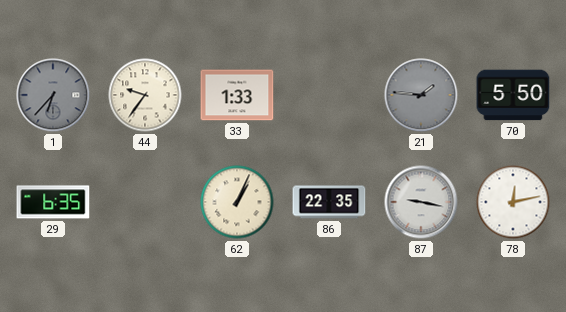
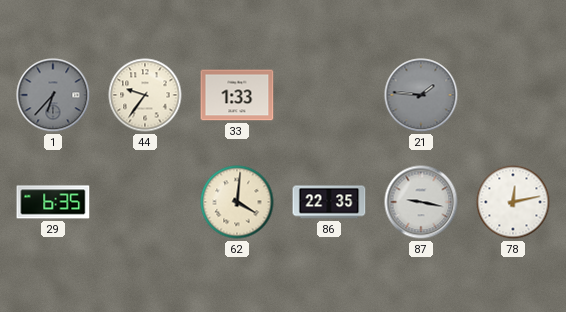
70: 5:50 -> none (513, 95)
62: 1:04 -> 4:01 (237, 202)
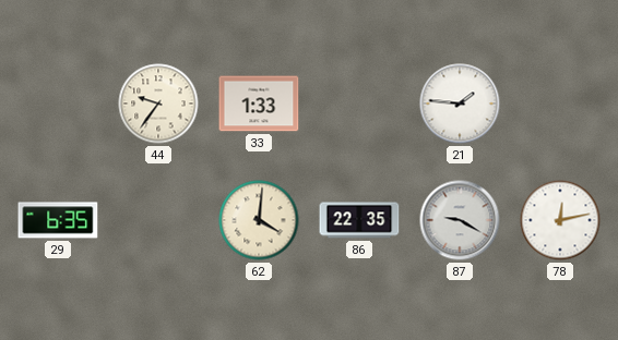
1: 6:37 -> none (53, 95)
21 dial: grey -> white (460, 104)
87: 9:17 -> 9:20 (460, 220)
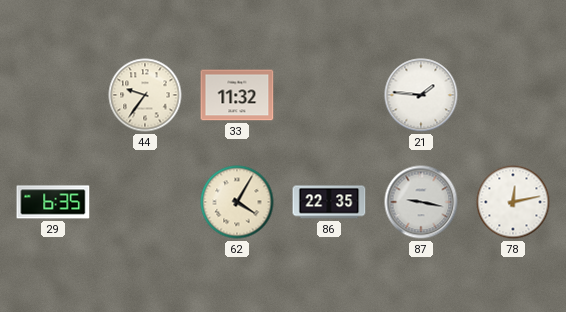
33: 1:33 -> 11:32 (237, 95)
62: 4:01 -> 4:05 (237, 202)
87: 9:20 -> 9:17 (421, 202)
